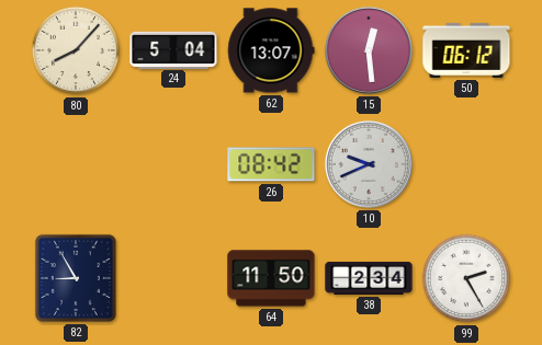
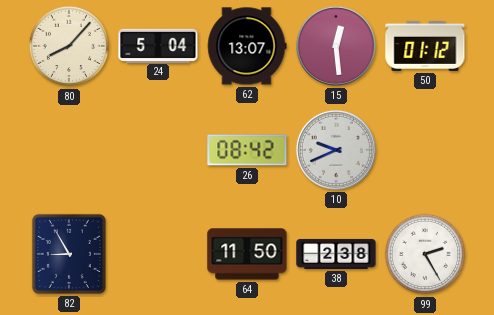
50: 06:12 -> 01:12 (425, 46)
38: 2:34 -> 2:38 (336, 254)
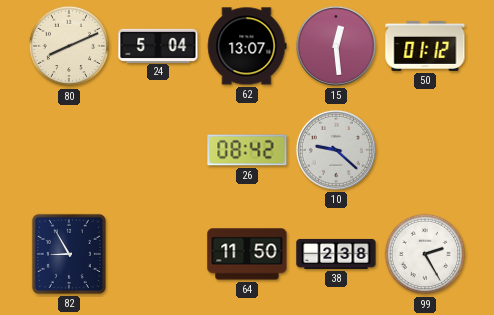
80: 8:07 -> 8:11 (69, 46)
10: 9:41 -> 9:22 (336, 150)
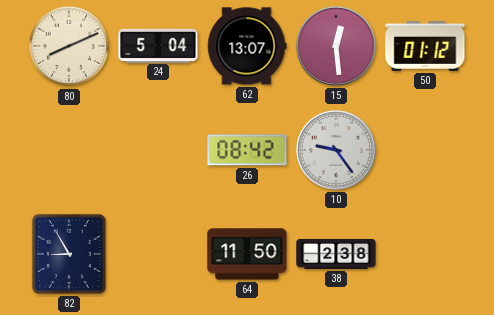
10: 9:22 -> 9:24 (336, 150)
99: 2:25 -> none (425, 254)
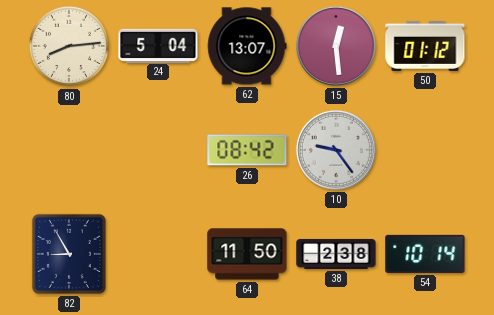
80: 8:11 -> 8:14 (69, 46)
54: none -> 10:14 (425, 254)
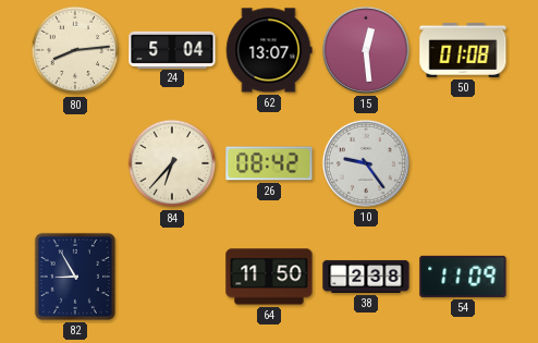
50: 01:12 -> 01:08 (463, 50)
84: none -> 6:37 (172, 163)
54: 10:14 -> 11:09 (463, 277)
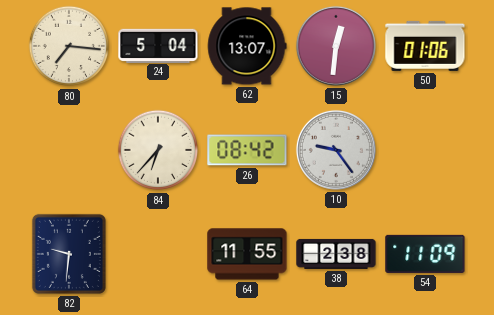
80: 8:14 -> 7:16 (69, 46)
15: 12:29 -> 12:31 (336, 46)
50: 01:08 -> 01:06 (425, 46)
82: 8:55 -> 9:31 (69, 254)
64: 11:50 -> 11:55 (247, 254)
